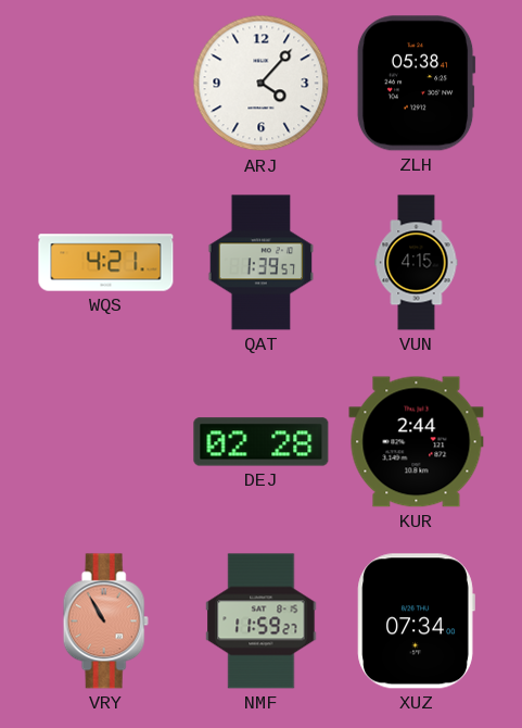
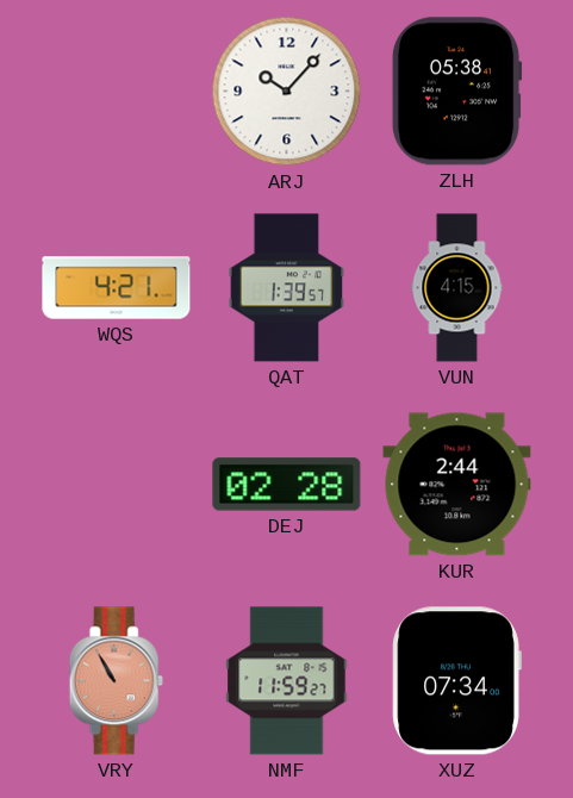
ARJ: 4:07 -> 10:07 (287, 92)
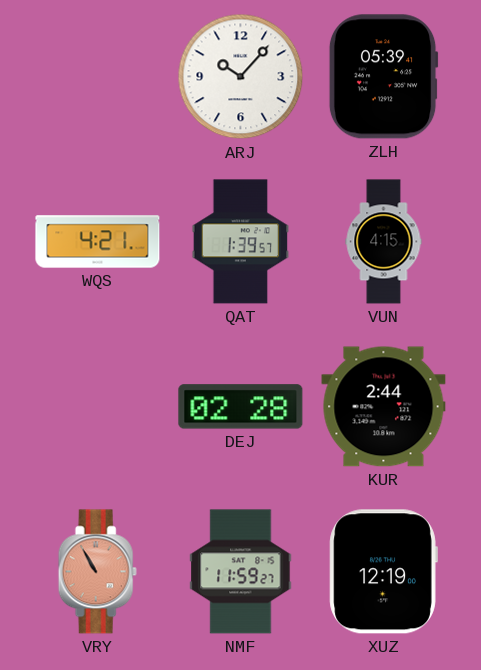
ZLH: 05:38 -> 05:39 (383, 77)
XUZ: 07:34 -> 12:19 (383, 572)
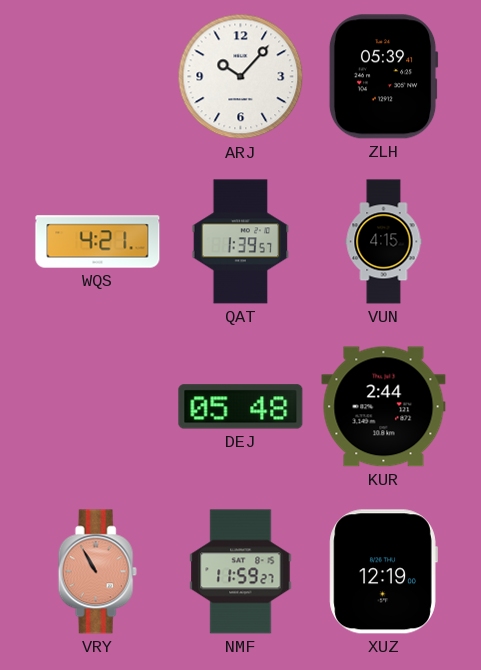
DEJ: 02:28 -> 05:48 (241, 407)
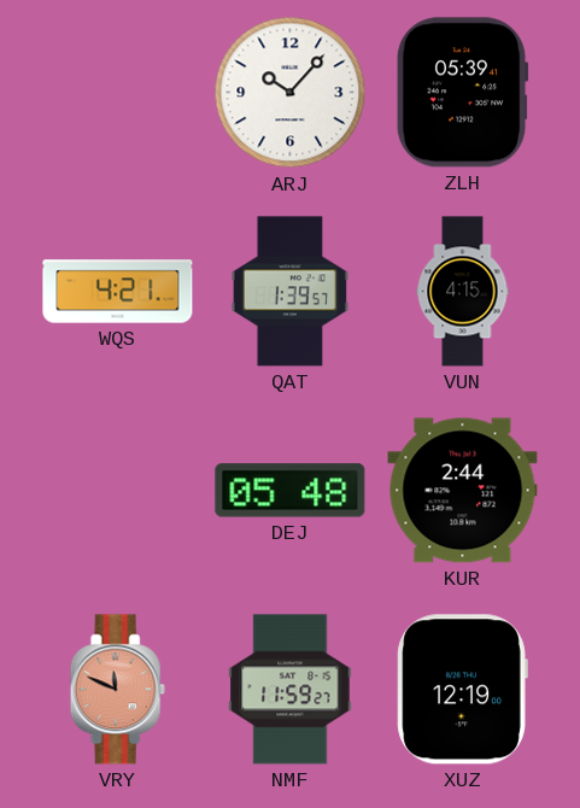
VRY: 10:55 -> 11:49 (117, 690)
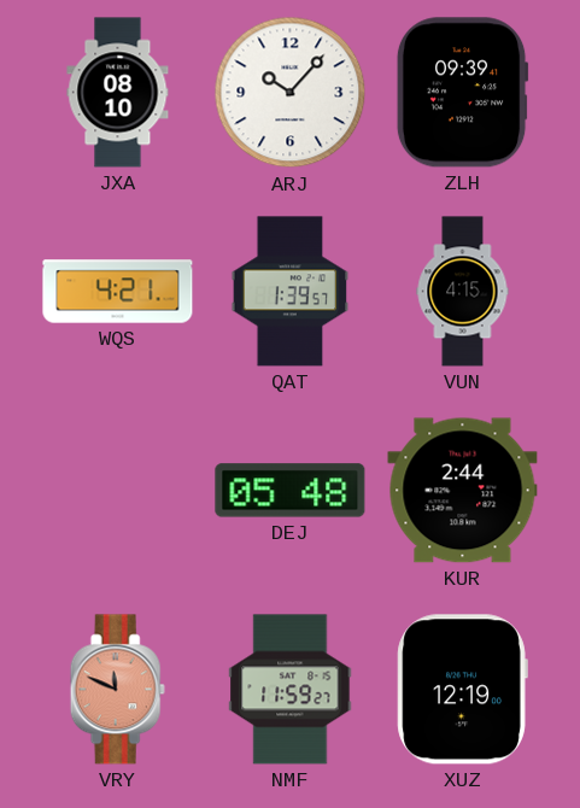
JXA: none -> 08:10 (118, 93)
ZLH: 05:39 -> 09:39 (462, 93)
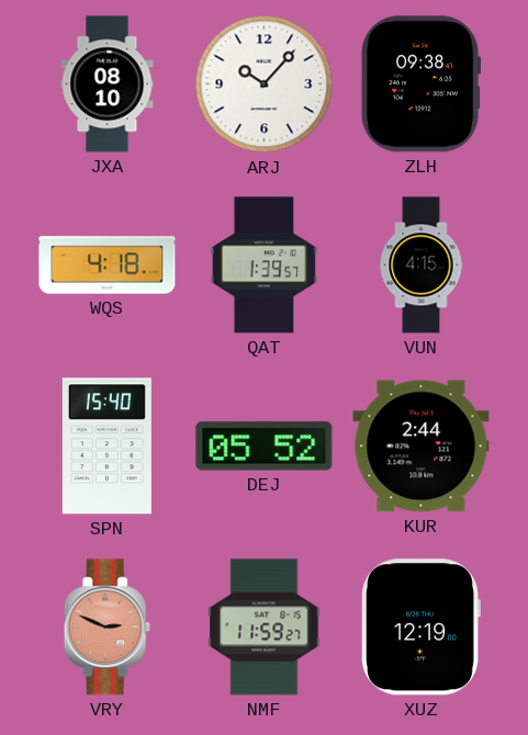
ZLH: 09:39 -> 09:38 (420, 84)
WQS: 4:21 -> 4:18 (108, 265)
SPN: none -> 15:40 (106, 446)
DEJ: 05:48 -> 05:52 (265, 446)
VRY: 11:49 -> 2:49 (106, 627)
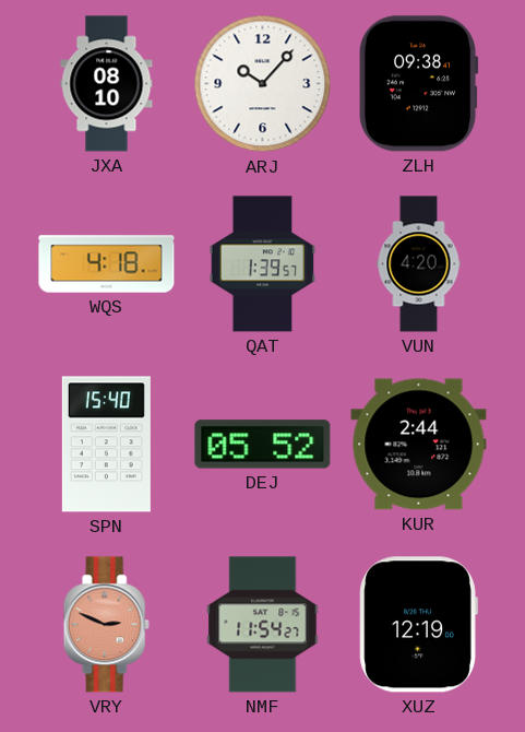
VUN: 4:15 -> 4:20 (419, 264)
NMF: 11:59 -> 11:54 (263, 625)
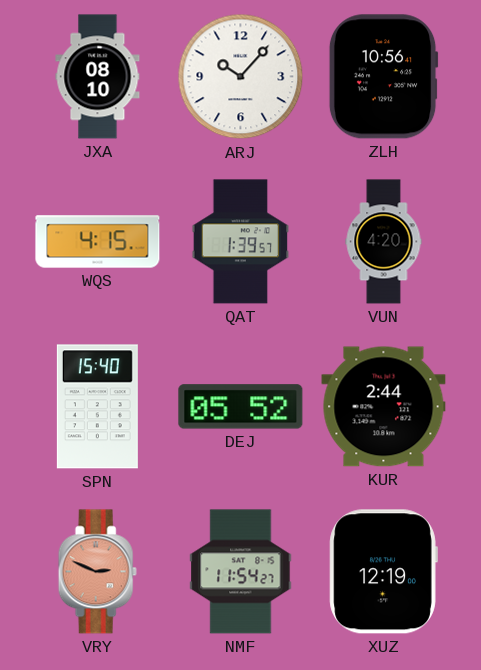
ZLH: 09:38 -> 10:56 (383, 77)
WQS: 4:18 -> 4:15 (98, 242)
